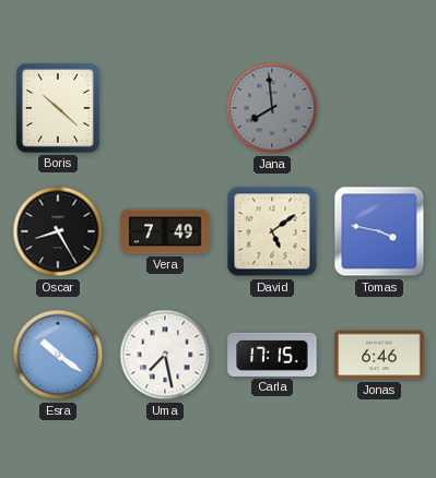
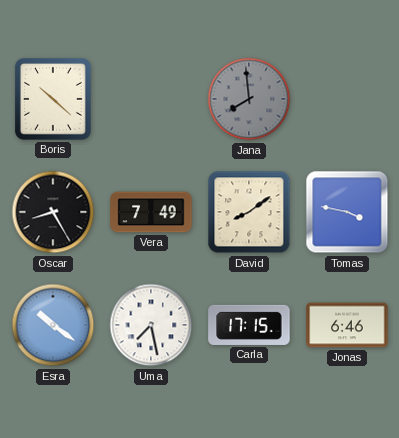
David: 5:09 -> 8:09 (249, 212)
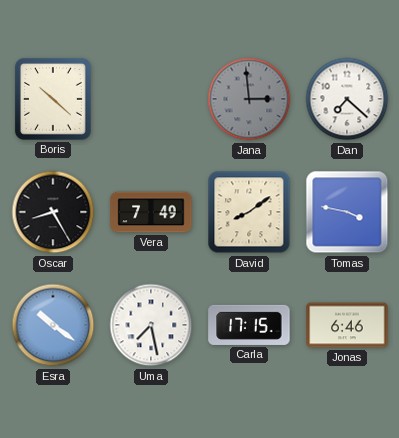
Jana: 7:59 -> 2:59 (249, 99)
Dan: none -> 7:22 (347, 99)
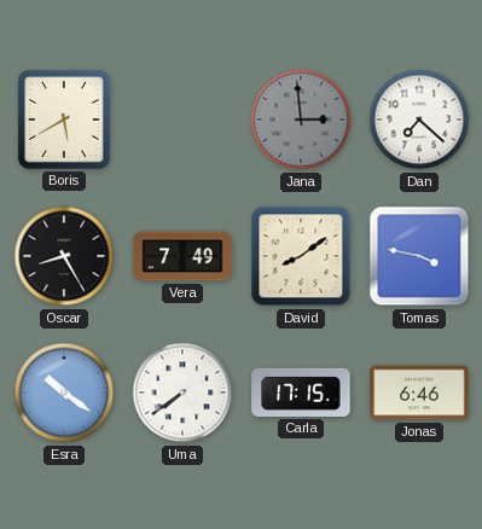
Boris: 10:22 -> 5:40 (64, 120)
Uma: 7:28 -> 7:39 (182, 393)
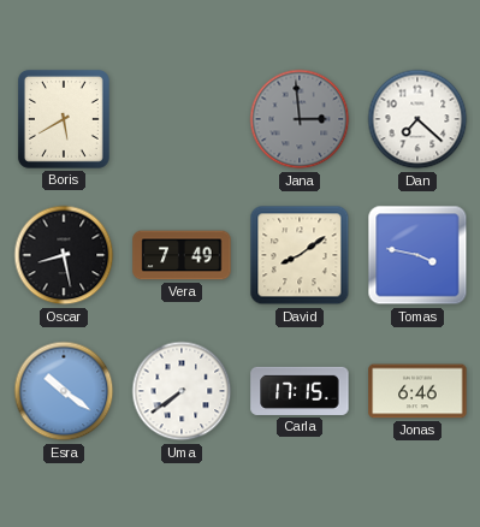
Oscar: 8:25 -> 8:28 (64, 255)
